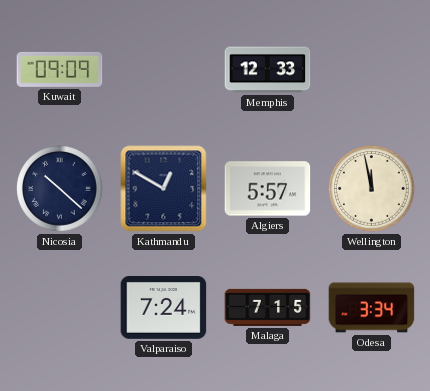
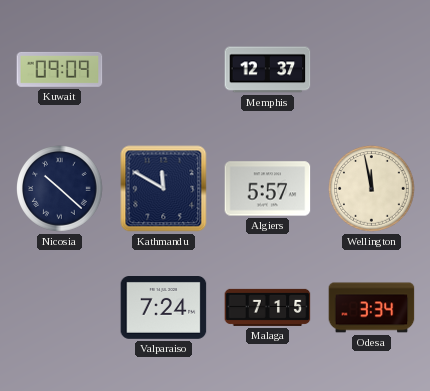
Memphis: 12:33 -> 12:37 (268, 70)
Kathmandu: 12:50 -> 11:50 (164, 189)
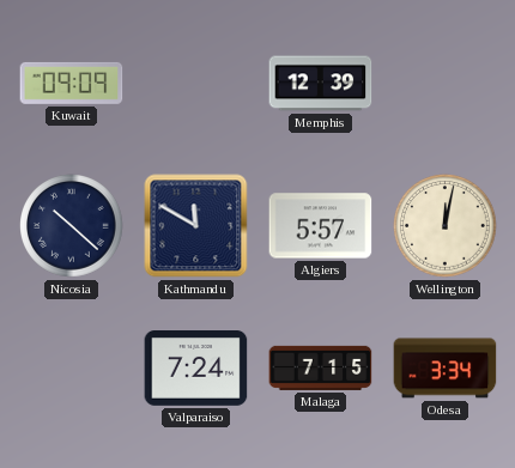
Memphis: 12:37 -> 12:39 (321, 84)
Wellington: 11:58 -> 12:02 (446, 226)
